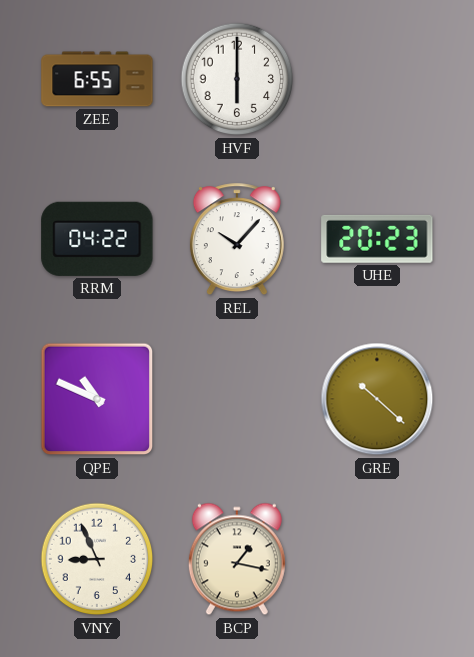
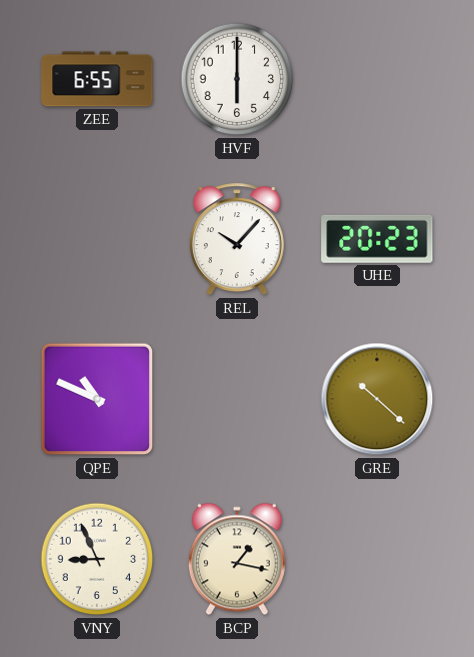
RRM: 04:22 -> none (97, 239)
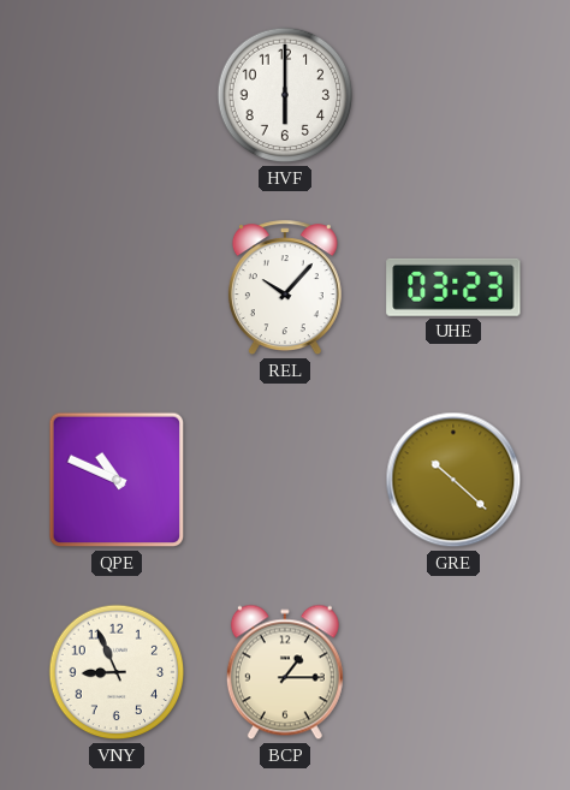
ZEE: 6:55 -> none (97, 79)
UHE: 20:23 -> 03:23 (453, 287)
BCP: 1:17 -> 1:15 (285, 672)
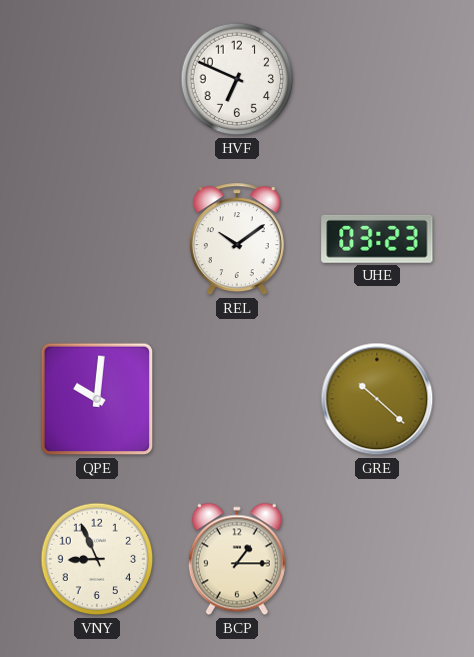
HVF: 6:00 -> 6:49 (237, 79)
REL: 10:07 -> 10:09 (237, 240)
QPE: 10:49 -> 10:01 (97, 399)
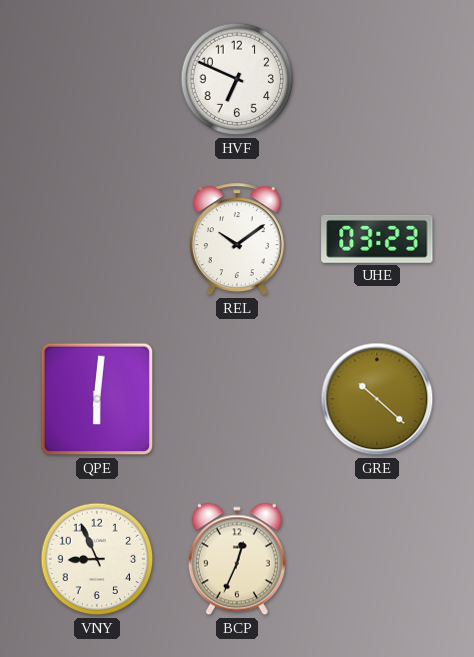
QPE: 10:01 -> 6:01 (97, 399)
BCP: 1:15 -> 12:34 (237, 559)
